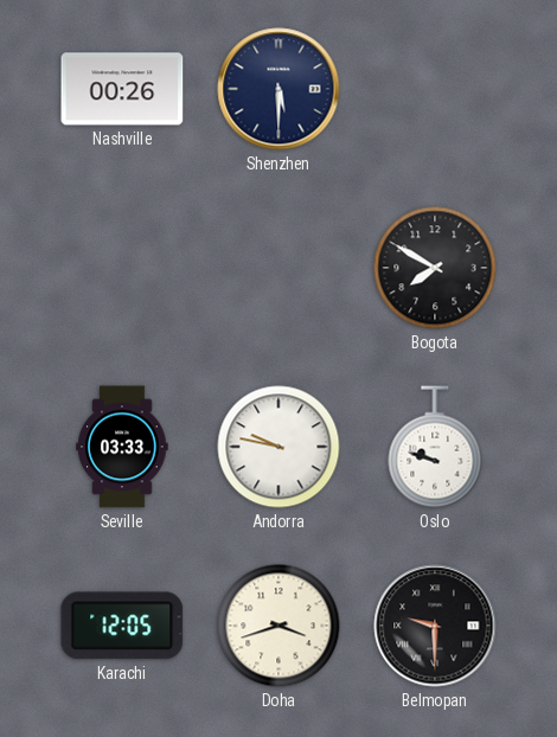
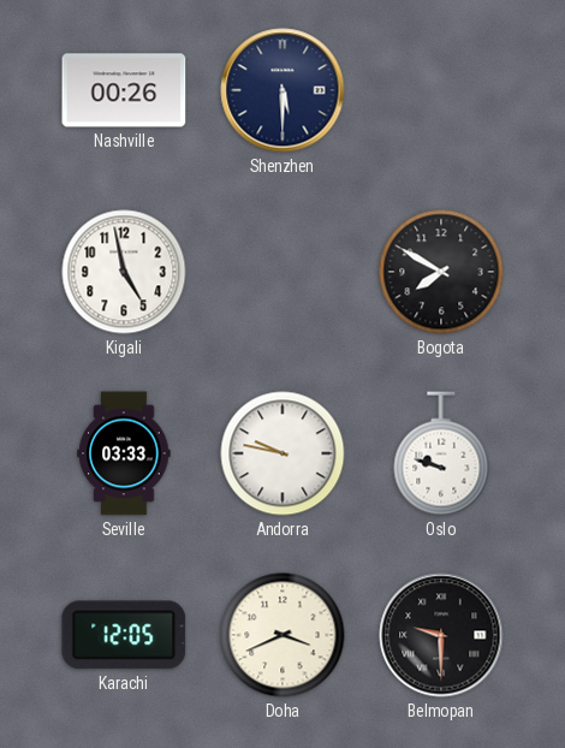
Kigali: none -> 4:58 (124, 272)
Doha: 3:42 -> 3:41 (282, 635)
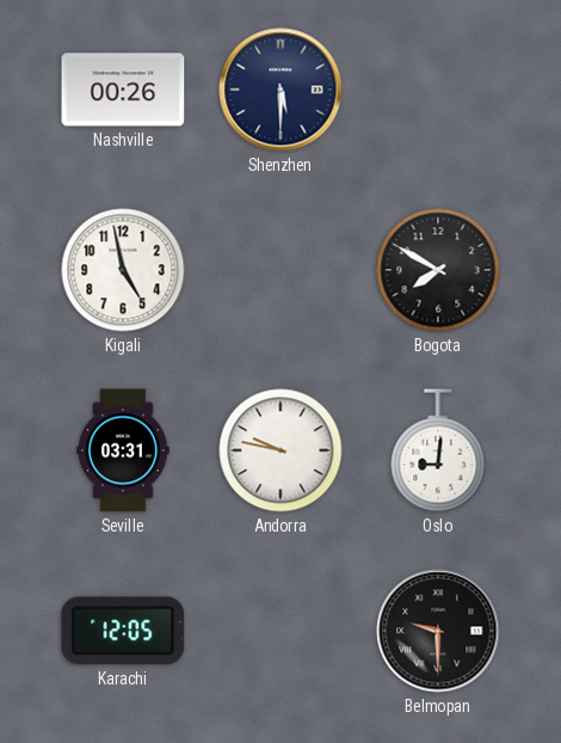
Seville: 03:33 -> 03:31 (123, 450)
Oslo: 9:48 -> 9:01 (438, 450)
Doha: 3:41 -> none (282, 635)
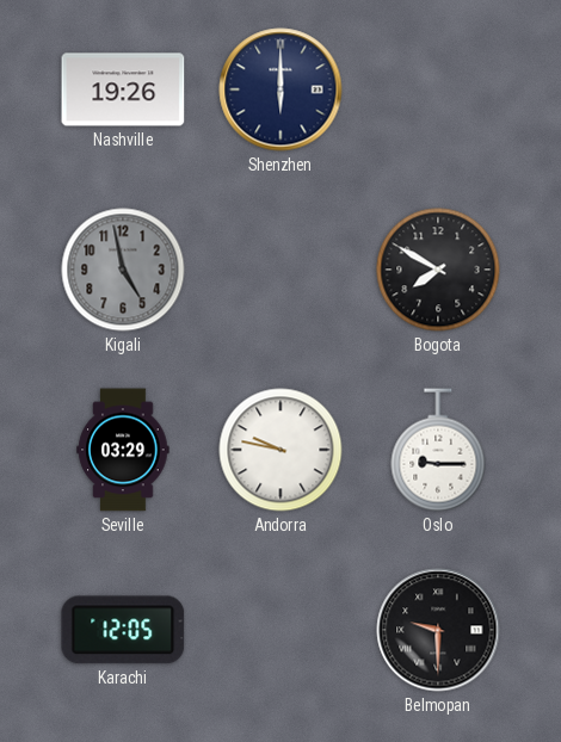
Nashville: 00:26 -> 19:26 (123, 89)
Shenzhen: 5:30 -> 6:00 (280, 89)
Kigali dial: white -> grey (123, 270)
Seville: 03:31 -> 03:29 (123, 450)
Oslo: 9:01 -> 9:15 (438, 450)
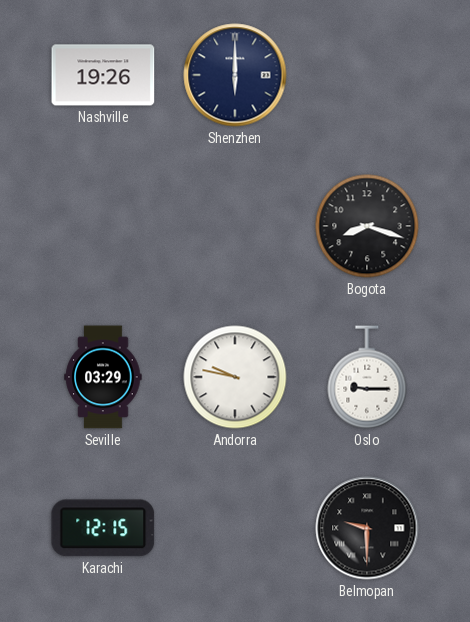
Kigali: 4:58 -> none (123, 270)
Bogota: 7:50 -> 8:18 (367, 226)
Karachi: 12:05 -> 12:15 (103, 528)
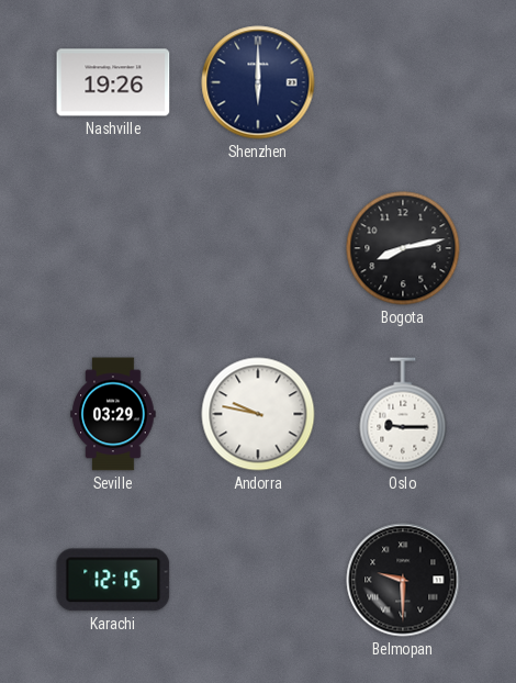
Bogota: 8:18 -> 8:13 (403, 248)
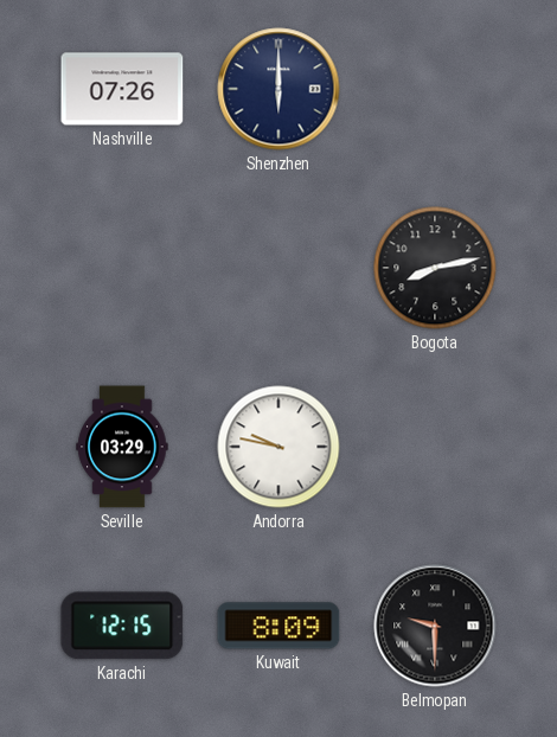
Nashville: 19:26 -> 07:26 (122, 89)
Oslo: 9:15 -> none (403, 414)
Kuwait: none -> 8:09 (278, 626)
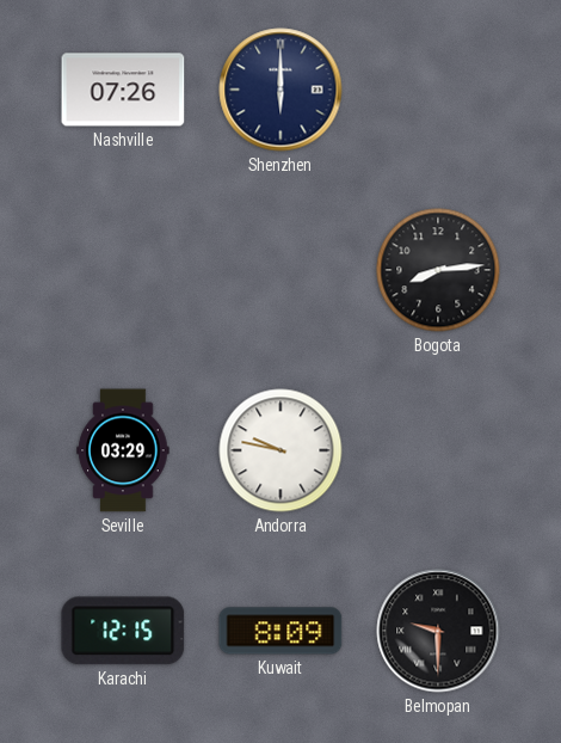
Bogota: 8:13 -> 8:14 (438, 270)
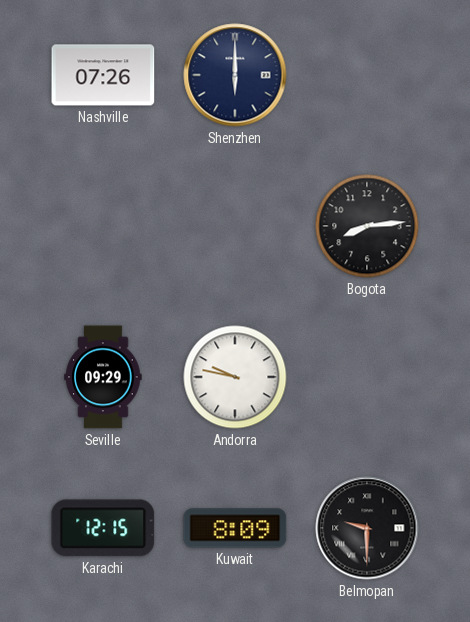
Seville: 03:29 -> 09:29 (103, 377)
